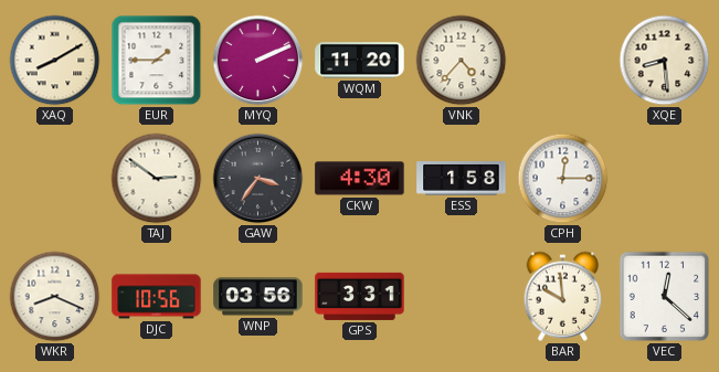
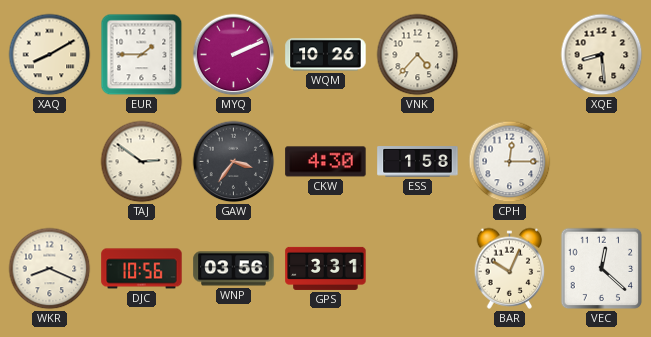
WQM: 11:20 -> 10:26 (326, 55)
BAR: 9:59 -> 10:04 (510, 268)
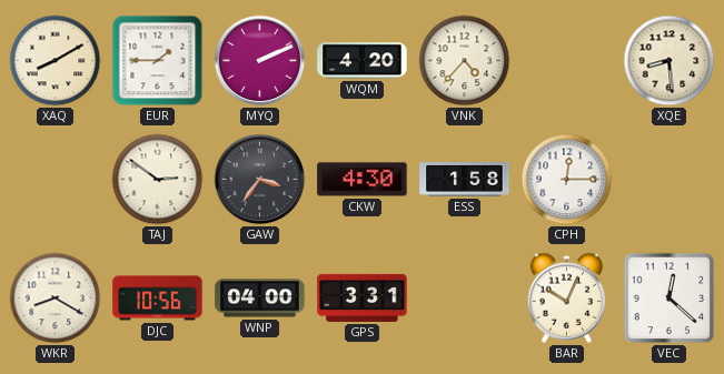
WQM: 10:26 -> 4:20 (363, 61)
WKR: 8:19 -> 8:20 (56, 299)
WNP: 03:56 -> 04:00 (260, 299)
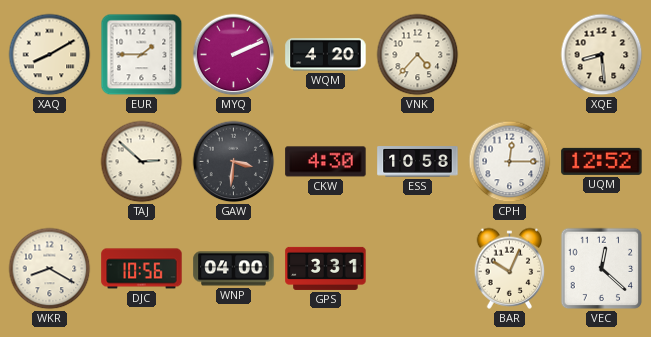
TAJ: 2:51 -> 2:52 (142, 162)
GAW: 3:36 -> 3:31 (234, 162)
ESS: 1:58 -> 10:58 (418, 162)
UQM: none -> 12:52 (602, 161)
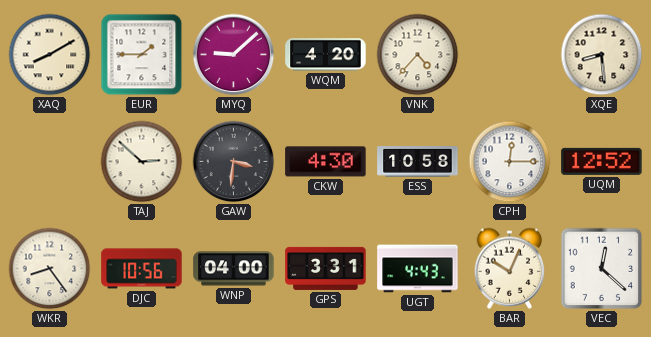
MYQ: 2:11 -> 9:08 (234, 55)
WKR: 8:20 -> 8:24 (50, 269)
UGT: none -> 4:43 (418, 269)
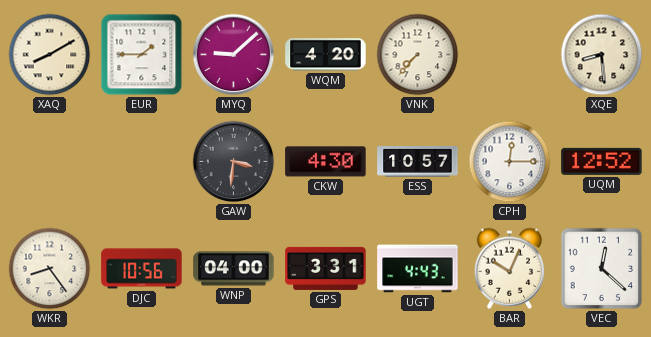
VNK: 4:37 -> 7:37 (418, 55)
TAJ: 2:52 -> none (142, 162)
ESS: 10:58 -> 10:57 (418, 162)
